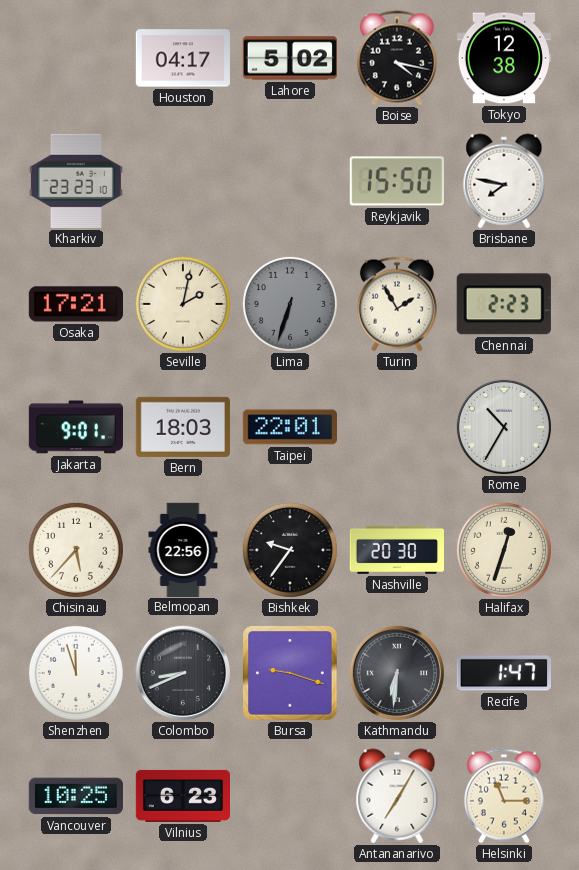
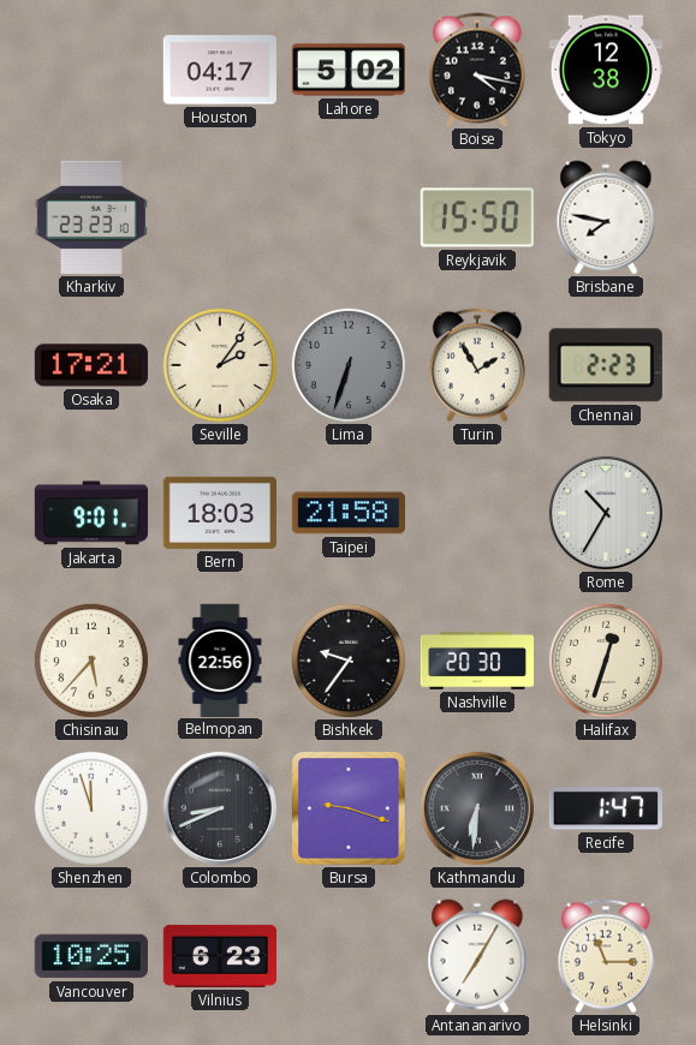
Seville: 2:02 -> 2:06 (220, 365)
Taipei: 22:01 -> 21:58 (349, 513)
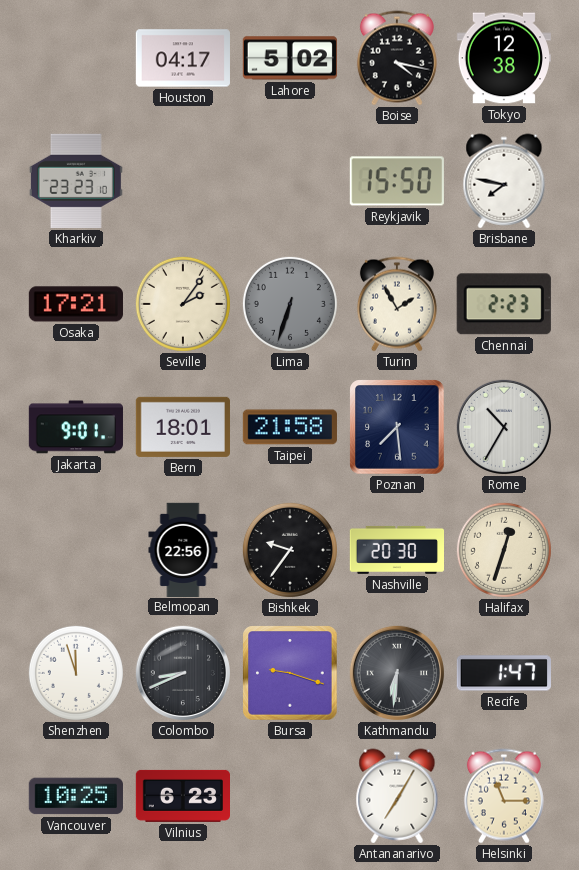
Bern: 18:03 -> 18:01 (183, 427)
Poznan: none -> 7:29 (397, 427)
Chisinau: 5:37 -> none (91, 661)
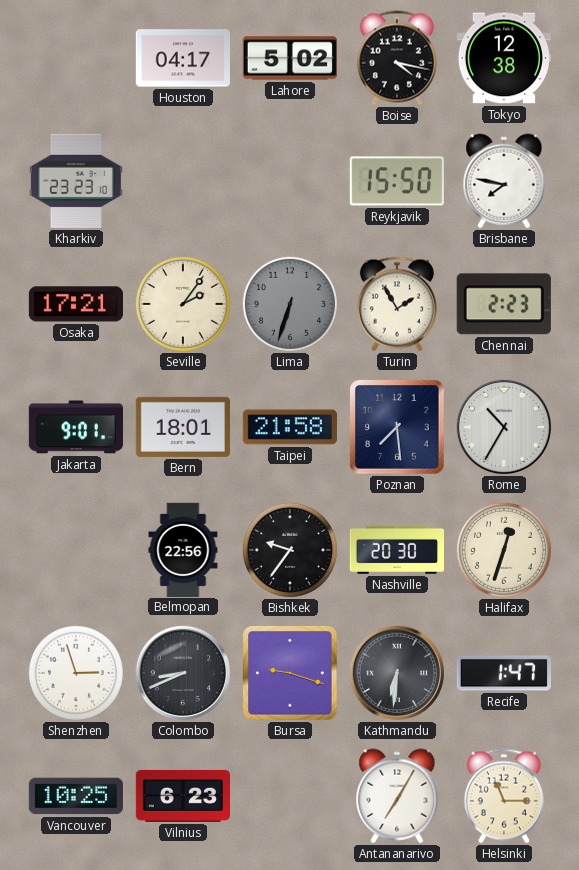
Shenzhen: 11:57 -> 2:57 (76, 673)
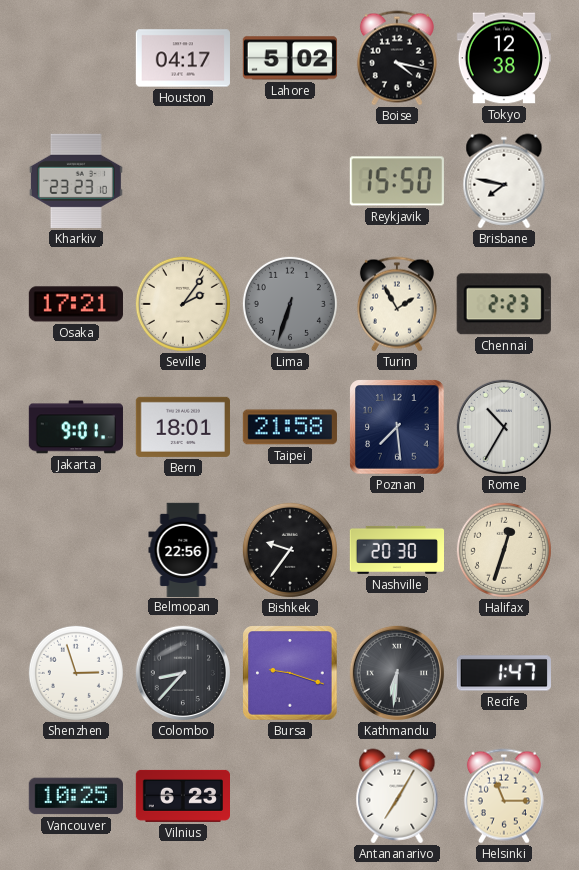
Colombo: 8:41 -> 8:37 (183, 673)
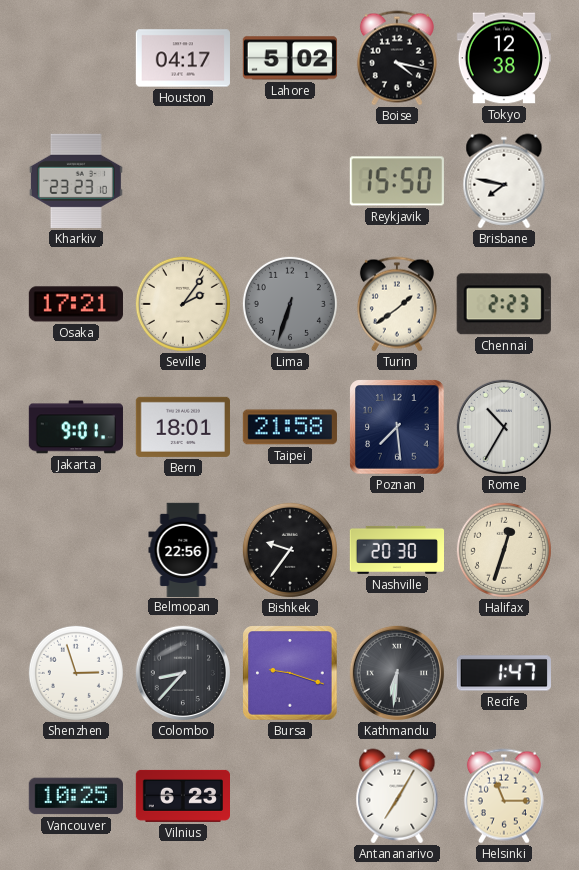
Turin: 1:55 -> 1:39 (397, 304)
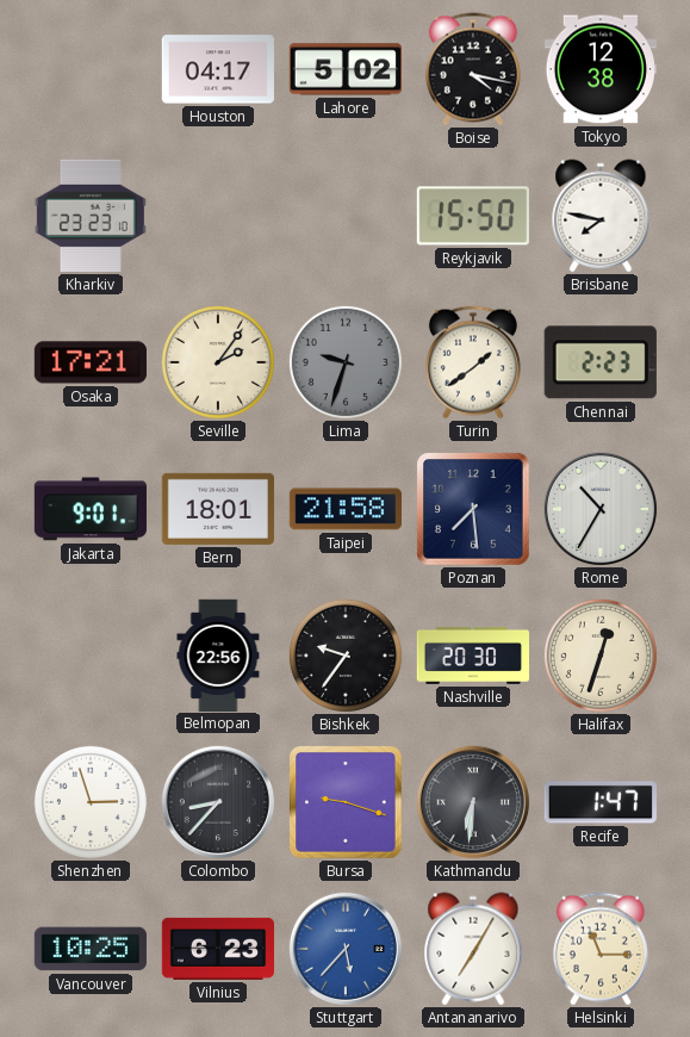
Lima: 6:33 -> 9:33 (346, 362)
Stuttgart: none -> 5:37 (346, 949)
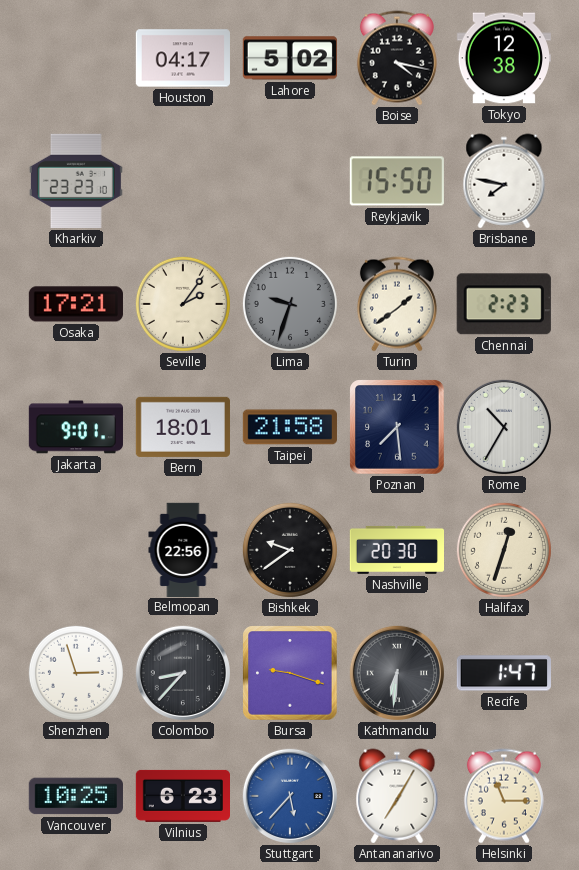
Bishkek: 9:36 -> 9:39 (290, 550)
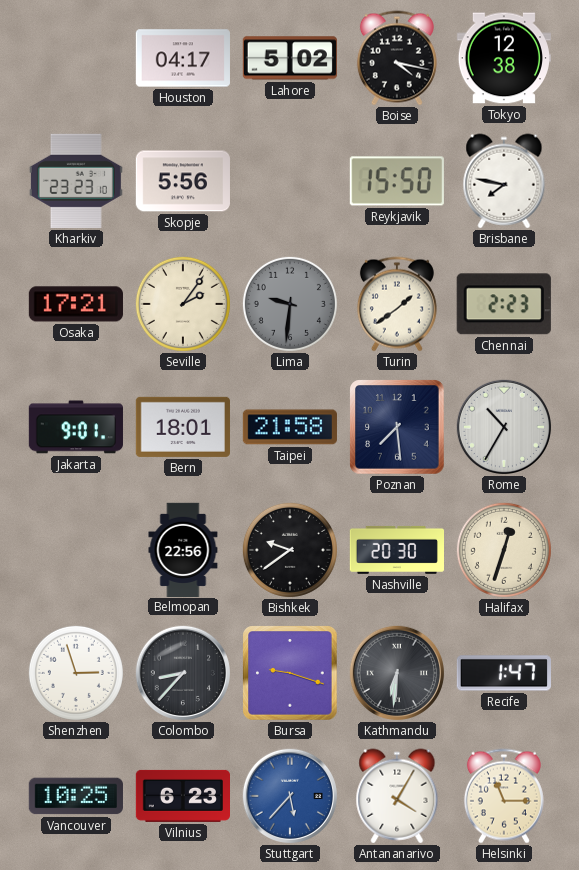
Skopje: none -> 5:56 (183, 181)
Lima: 9:33 -> 9:31 (290, 304)
Antananarivo: 7:05 -> 4:05 (397, 796)
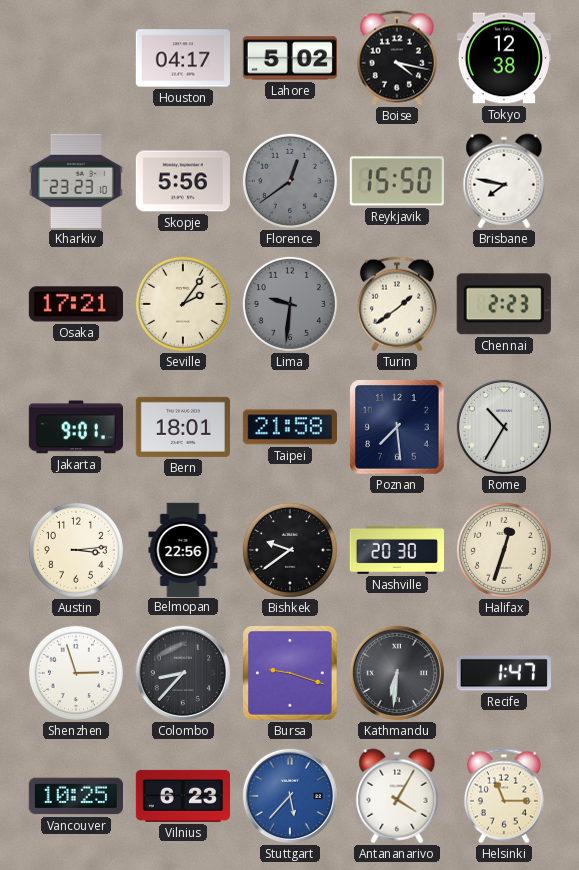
Florence: none -> 12:39 (290, 181)
Austin: none -> 3:14 (76, 550)
